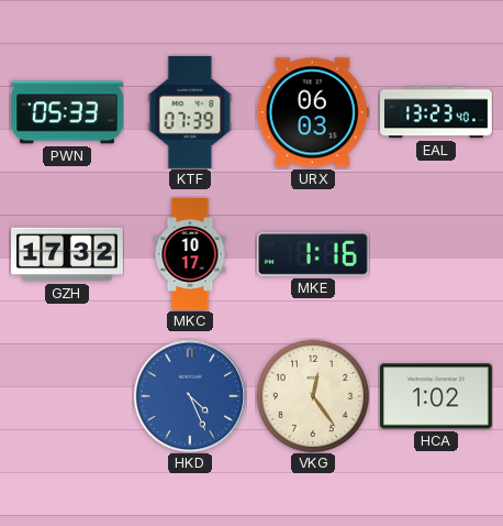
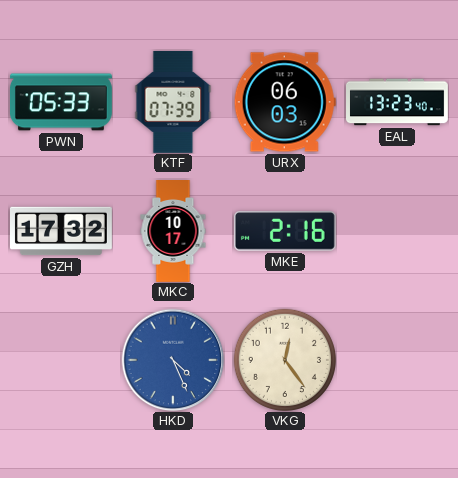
MKE: 1:16 -> 2:16 (285, 231)
HCA: 1:02 -> none (436, 396)
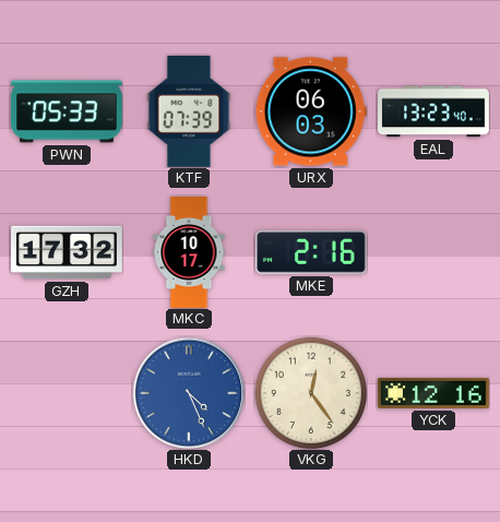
YCK: none -> 12:16 (433, 393)
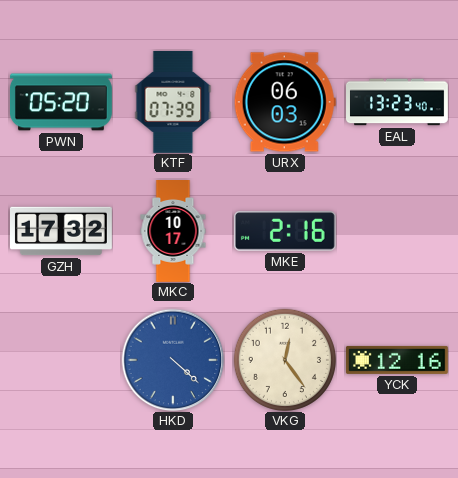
PWN: 05:33 -> 05:20 (61, 102)
HKD: 4:26 -> 4:22 (173, 360)
